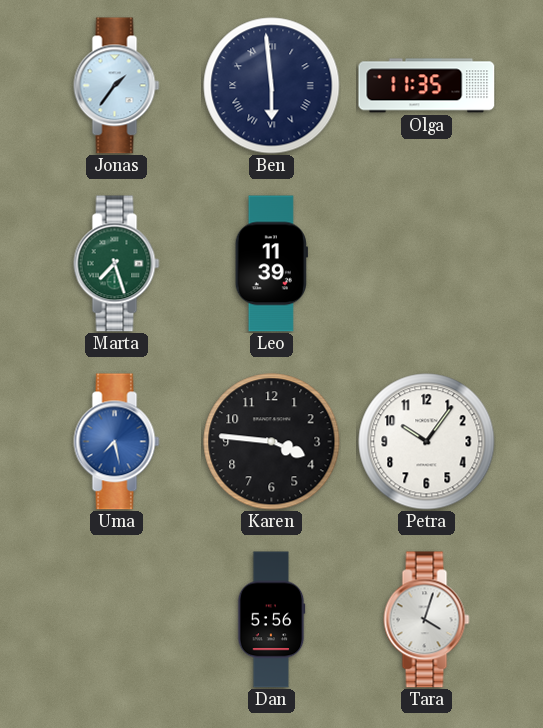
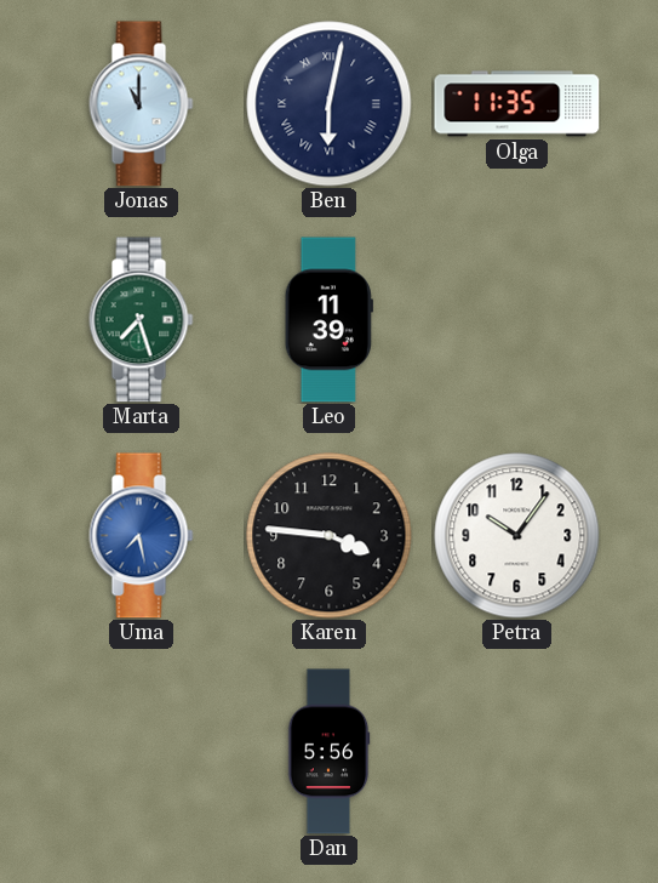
Jonas: 1:36 -> 11:00 (142, 104)
Ben: 5:59 -> 6:02 (330, 104)
Tara: 4:03 -> none (427, 620)
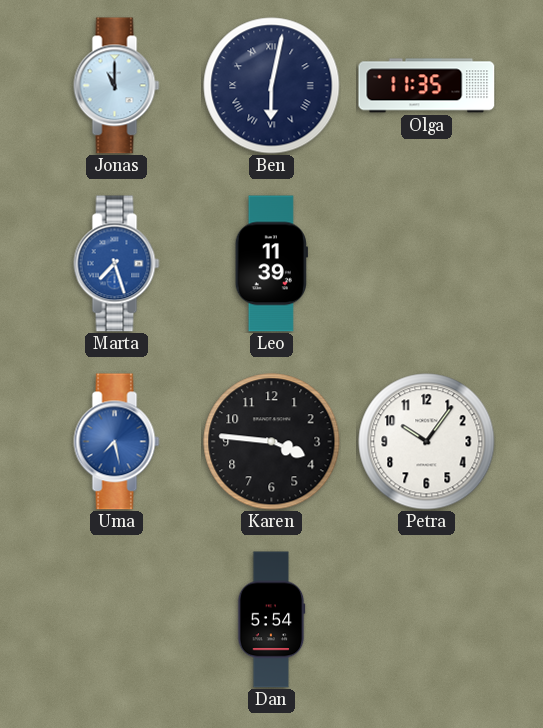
Marta dial: green -> blue (117, 264)
Dan: 5:56 -> 5:54 (271, 620)
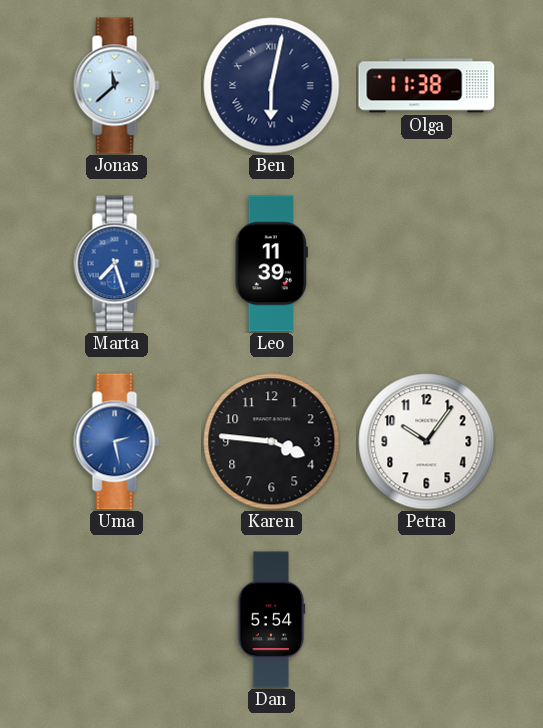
Jonas: 11:00 -> 11:38 (117, 86)
Olga: 11:35 -> 11:38 (427, 86)
Uma: 7:28 -> 2:28 (117, 442)
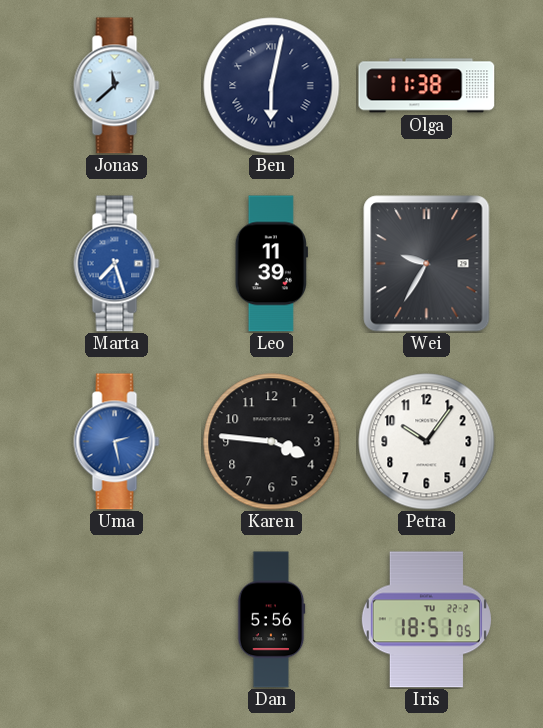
Wei: none -> 9:35 (427, 264)
Dan: 5:54 -> 5:56 (271, 620)
Iris: none -> 18:51 (426, 620)
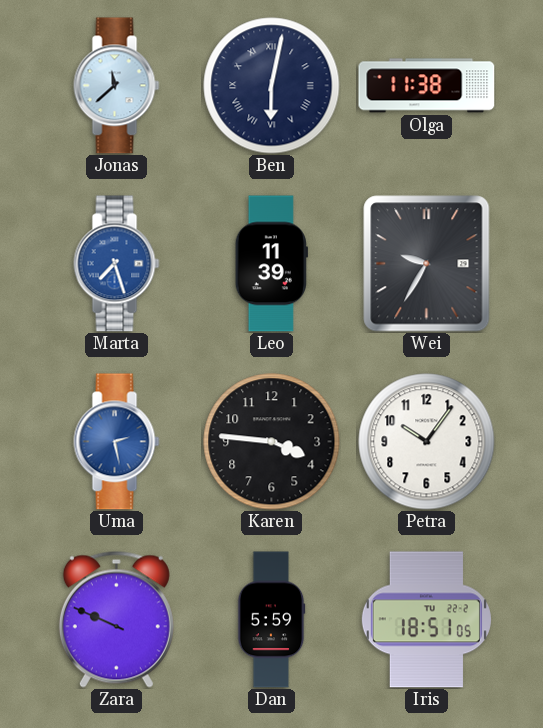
Zara: none -> 9:49 (116, 619)
Dan: 5:56 -> 5:59 (271, 620)
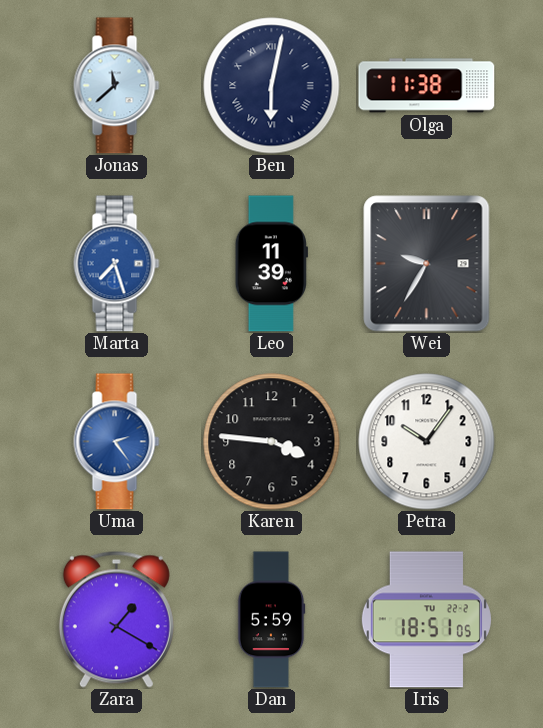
Uma: 2:28 -> 2:24 (117, 442)
Zara: 9:49 -> 1:20 (116, 619)
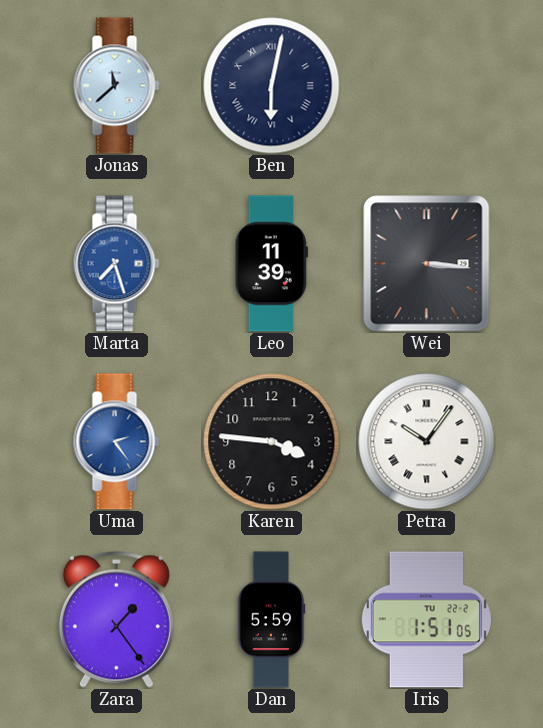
Olga: 11:38 -> none (427, 86)
Wei: 9:35 -> 3:16 (427, 264)
Petra numerals: Arabic -> Roman (427, 442)
Zara: 1:20 -> 1:24 (116, 619)
Iris: 18:51 -> 1:51 (426, 620)
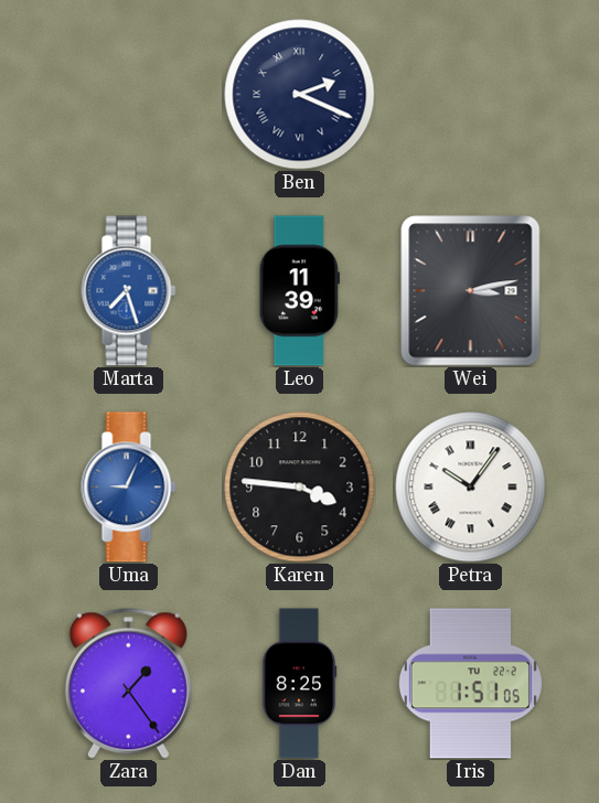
Jonas: 11:38 -> none (117, 86)
Ben: 6:02 -> 2:19 (300, 95)
Wei: 3:16 -> 3:13 (471, 291)
Uma: 2:24 -> 9:04 (129, 488)
Dan: 5:59 -> 8:25 (299, 684)
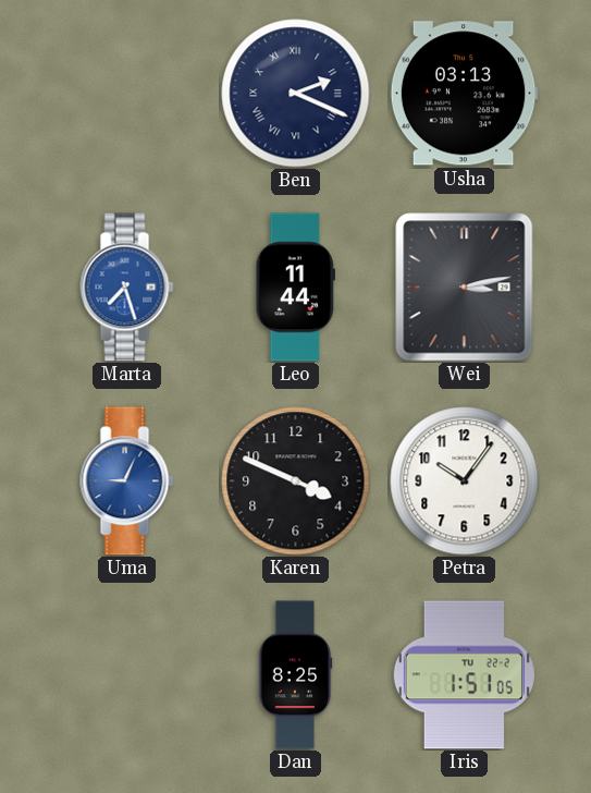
Usha: none -> 03:13 (464, 94)
Leo: 11:39 -> 11:44 (295, 288)
Karen: 3:46 -> 3:49 (296, 481)
Petra numerals: Roman -> Arabic (465, 481)
Zara: 1:24 -> none (128, 683)
